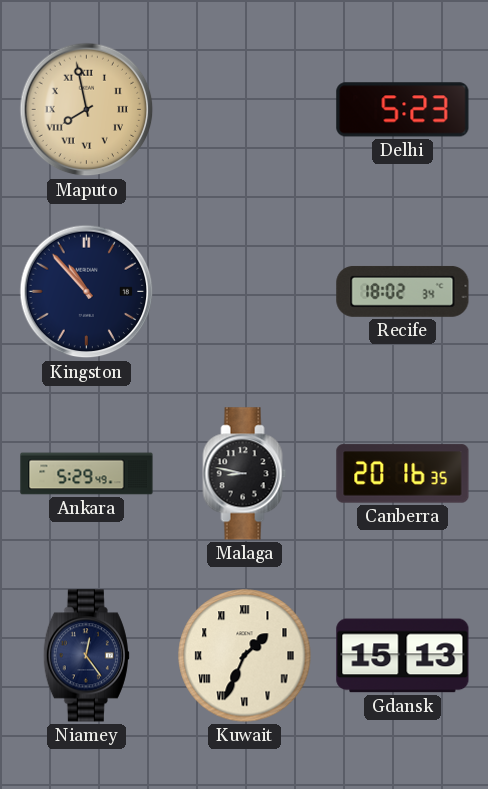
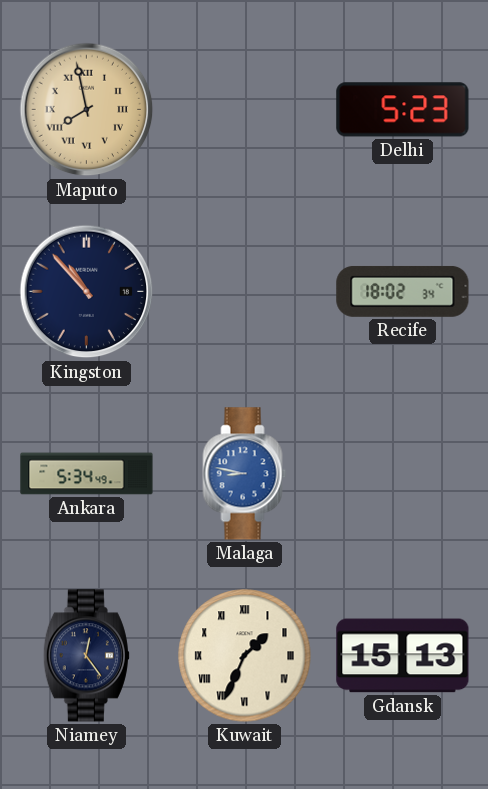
Ankara: 5:29 -> 5:34 (87, 474)
Malaga dial: black -> blue (245, 474)
Canberra: 20:16 -> none (403, 474)
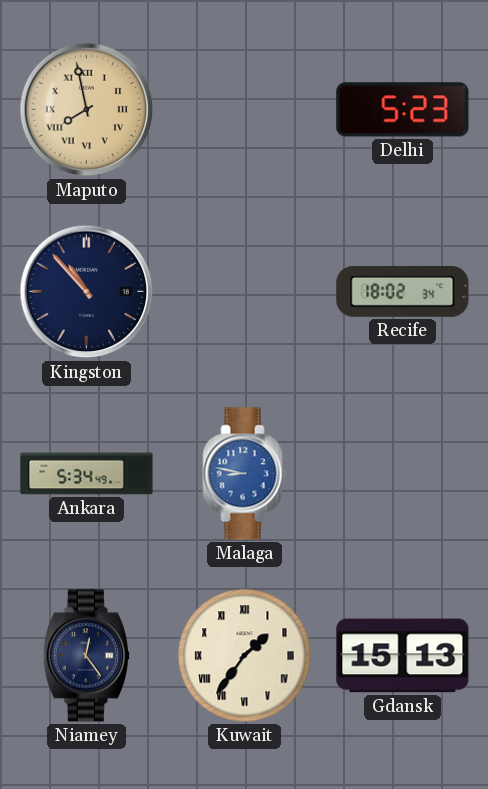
Kuwait: 1:34 -> 1:36 (245, 656)
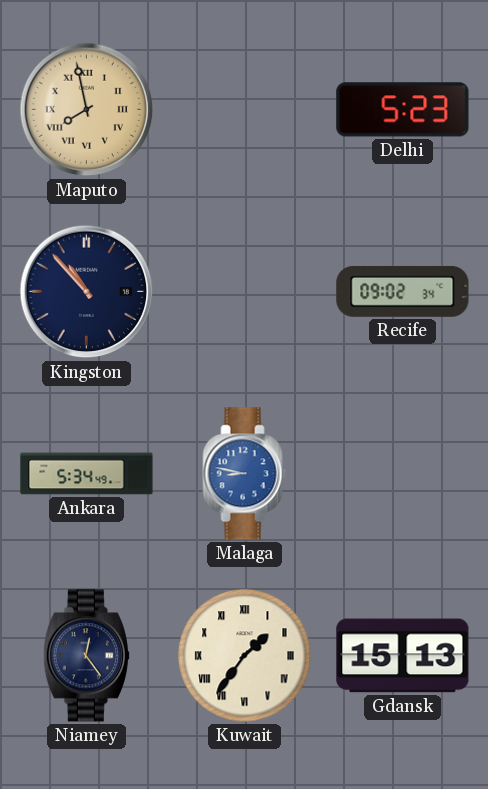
Recife: 18:02 -> 09:02 (403, 291)
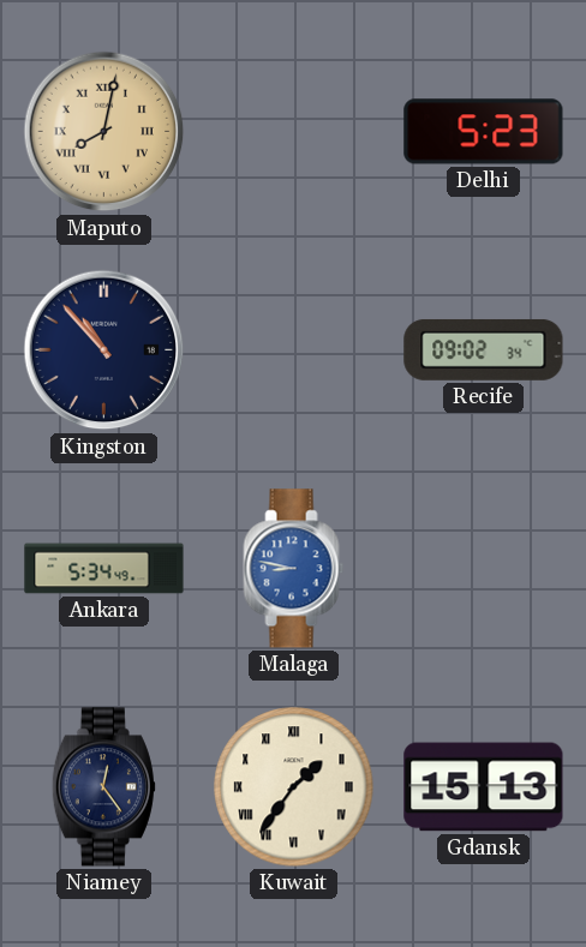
Maputo: 7:58 -> 8:02 (104, 132)
